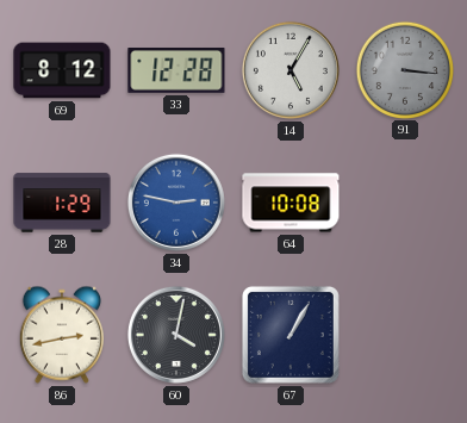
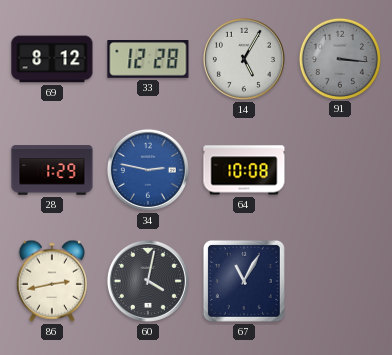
67: 1:05 -> 11:05 (244, 281)
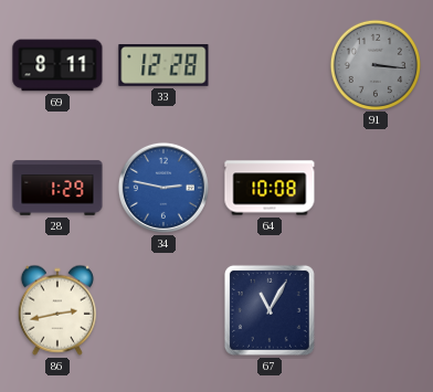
69: 8:12 -> 8:11 (57, 65)
14: 5:05 -> none (244, 59)
60: 4:02 -> none (148, 281)
